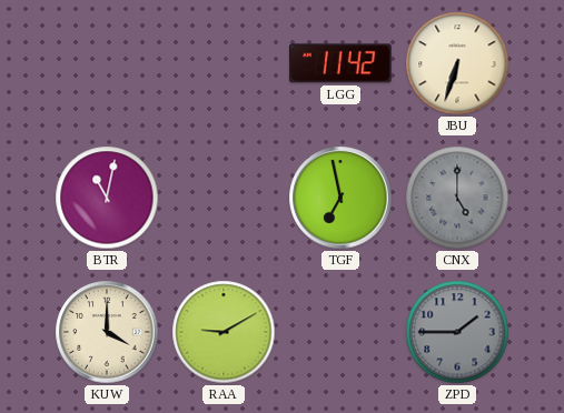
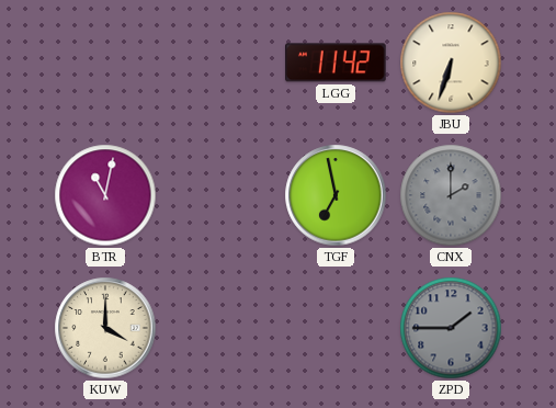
CNX: 5:00 -> 2:00 (451, 195)
RAA: 9:10 -> none (224, 332)
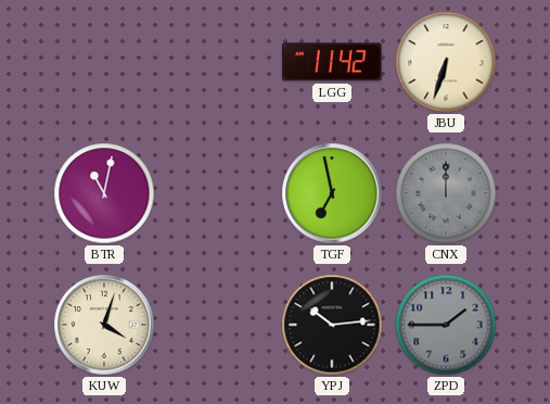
CNX: 2:00 -> 12:00 (446, 193)
KUW: 4:00 -> 4:03 (104, 325)
YPJ: none -> 10:14 (332, 325)
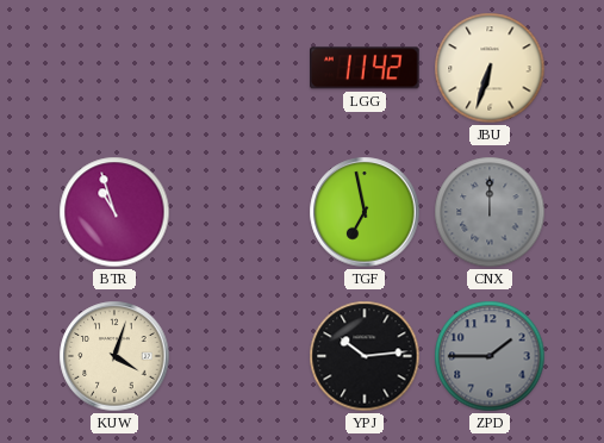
BTR: 11:02 -> 10:57 (114, 212)
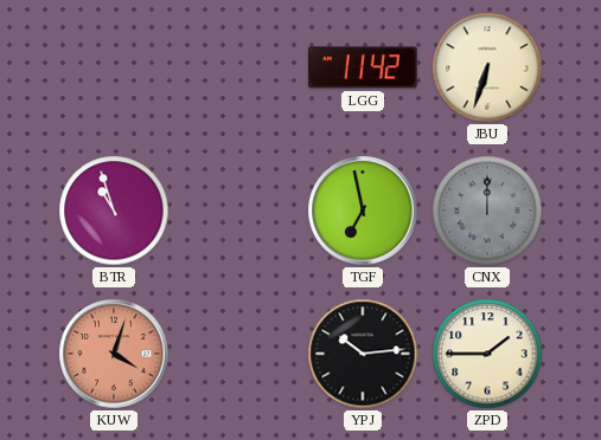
KUW dial: cream -> salmon (114, 354)
ZPD dial: grey -> cream (487, 354)
